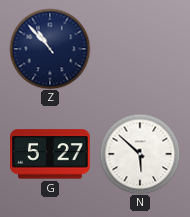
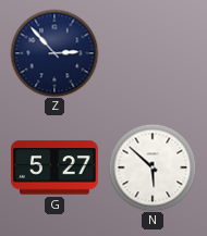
Z: 10:53 -> 2:53 (54, 53)
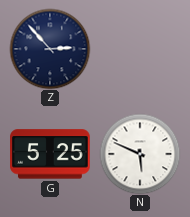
G: 5:27 -> 5:25 (51, 154)
N: 5:52 -> 5:49 (140, 154)
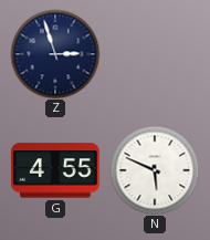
Z: 2:53 -> 2:57 (55, 54)
G: 5:25 -> 4:55 (56, 170)
